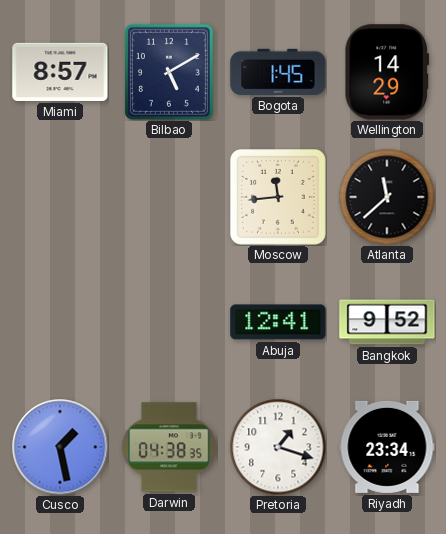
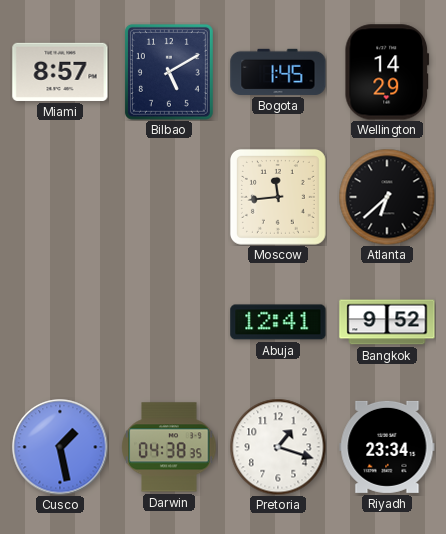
Atlanta: 11:38 -> 6:38 (387, 197)
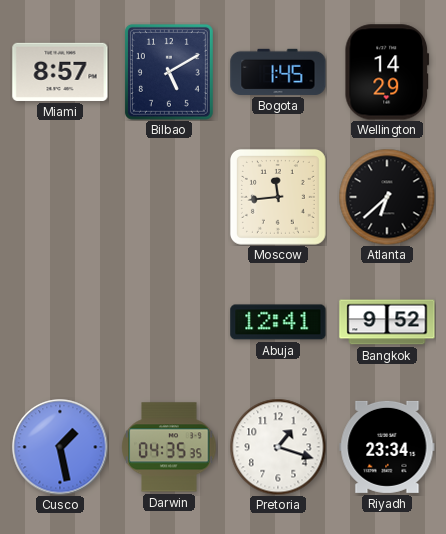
Darwin: 04:38 -> 04:35 (169, 447)
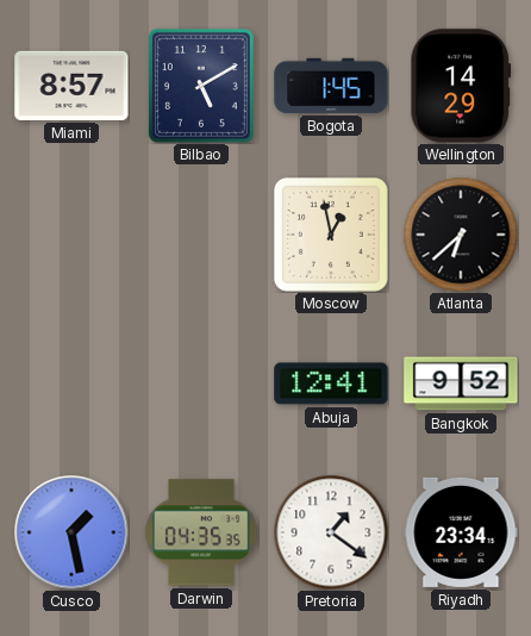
Moscow: 11:44 -> 12:58 (331, 235)
Pretoria: 1:18 -> 1:21 (331, 532)
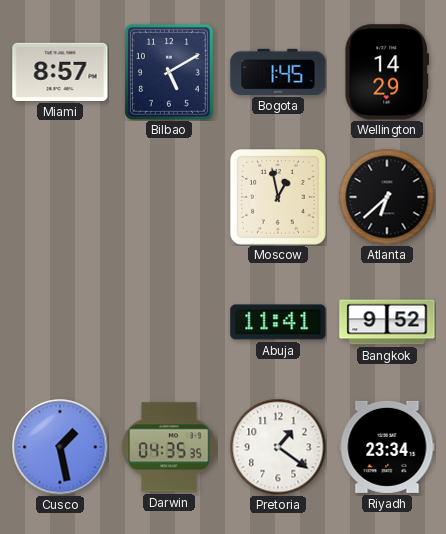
Abuja: 12:41 -> 11:41 (278, 322)
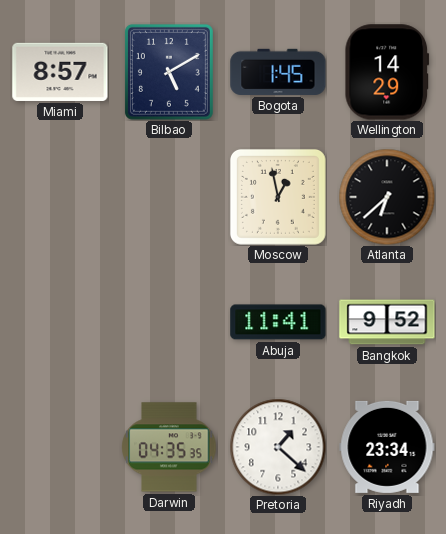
Cusco: 1:28 -> none (60, 447)
Pretoria: 1:21 -> 1:22 (278, 447)
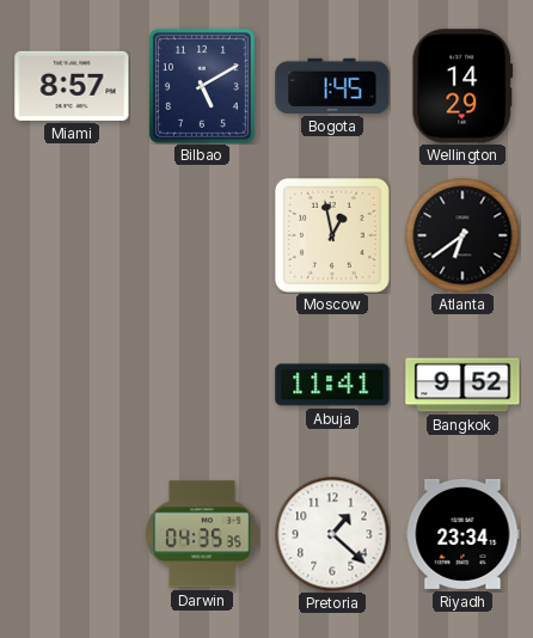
Atlanta: 6:38 -> 6:39 (462, 235)
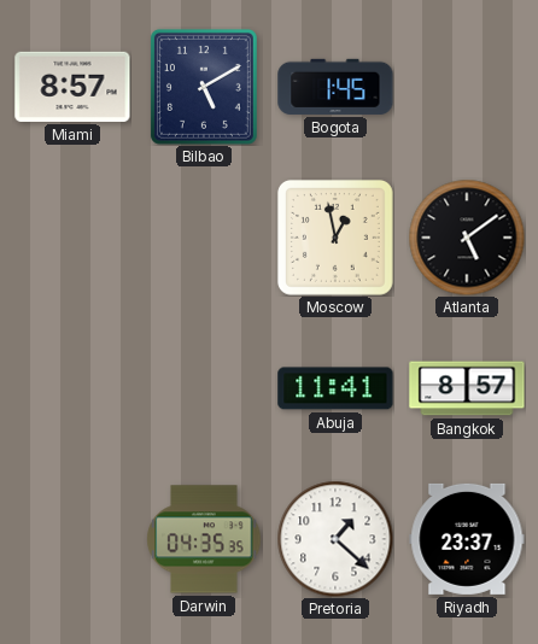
Wellington: 14:29 -> none (462, 86)
Atlanta: 6:39 -> 5:09 (467, 238)
Bangkok: 9:52 -> 8:57 (467, 388)
Riyadh: 23:34 -> 23:37 (467, 539)
